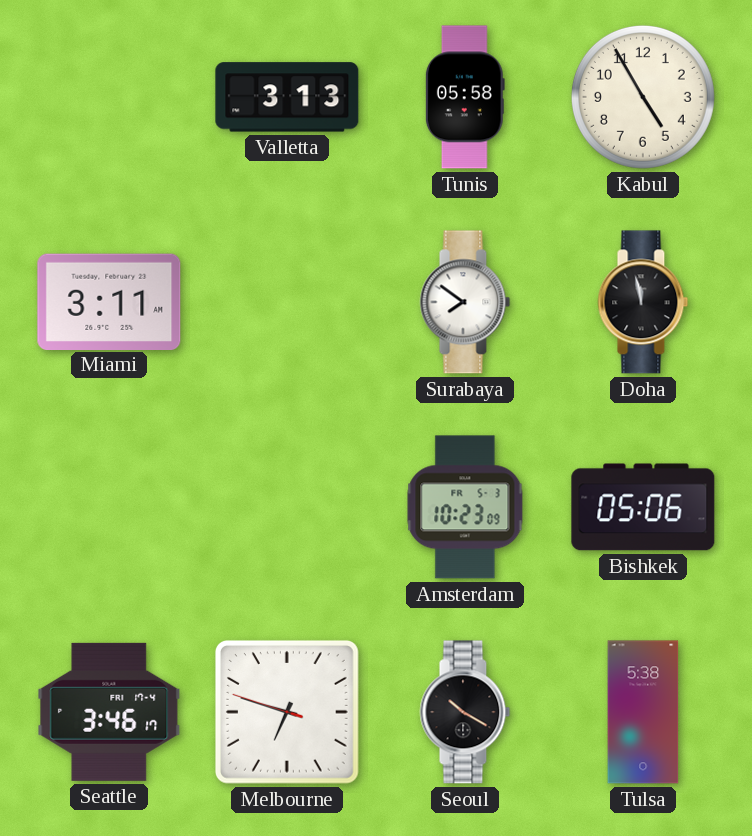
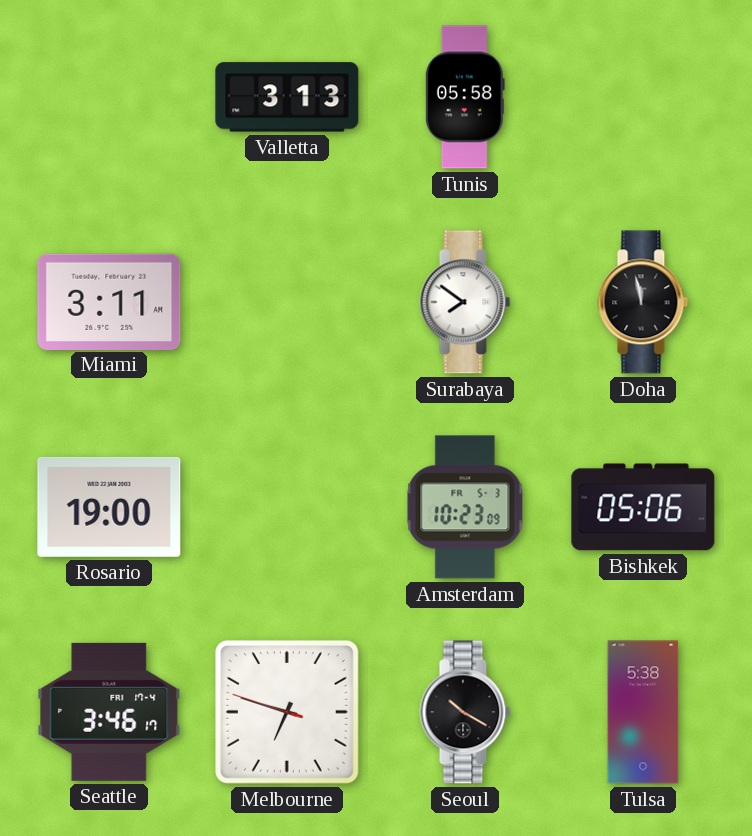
Kabul: 4:55 -> none (643, 97)
Rosario: none -> 19:00 (109, 507)
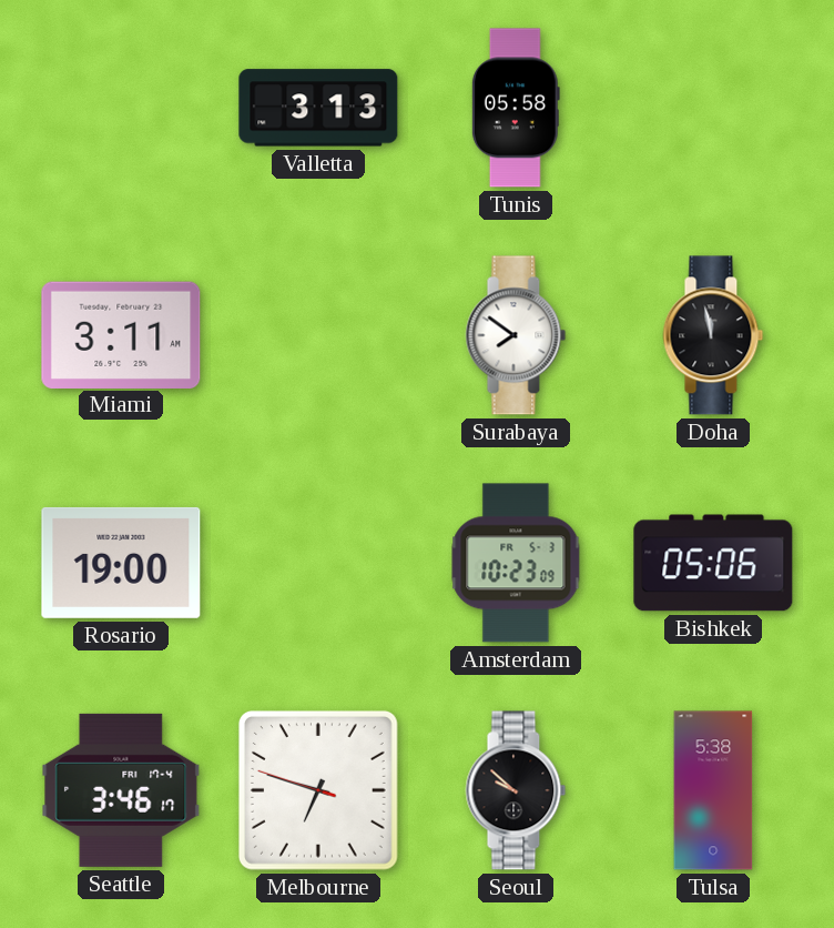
Seoul: 10:20 -> 9:52 (516, 790)
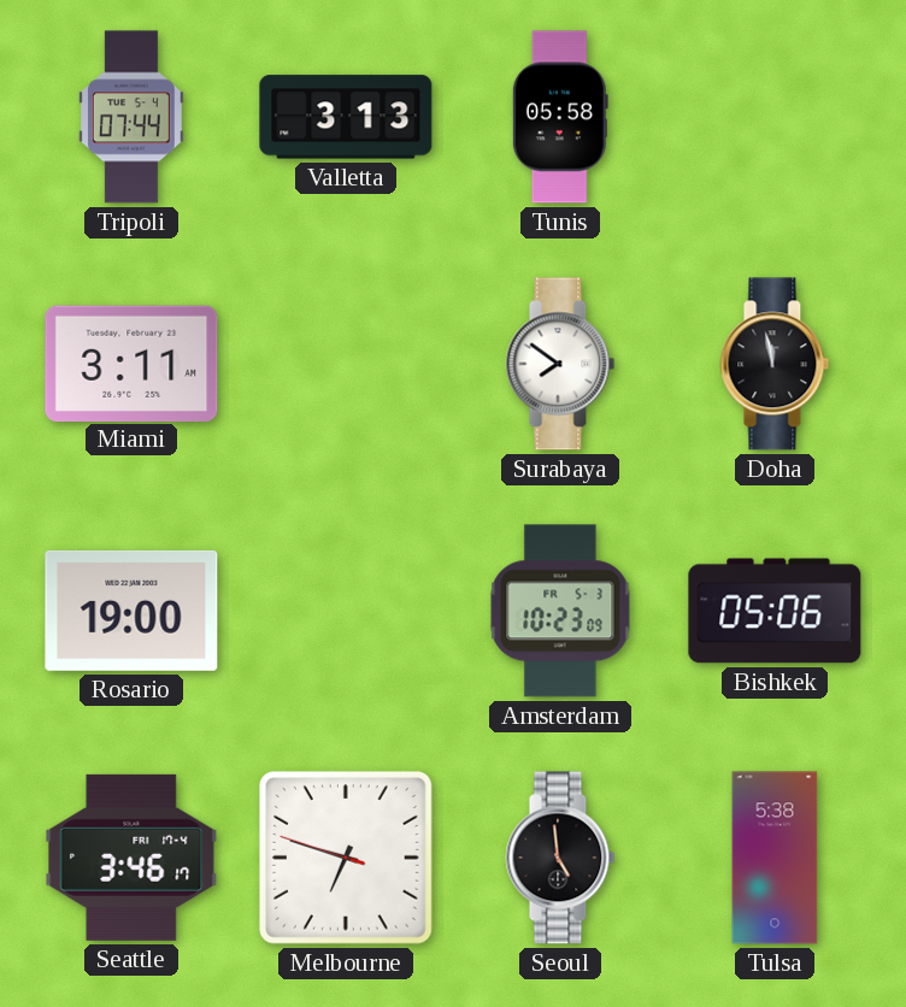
Tripoli: none -> 07:44 (133, 117)
Seoul: 9:52 -> 4:59 (560, 858)
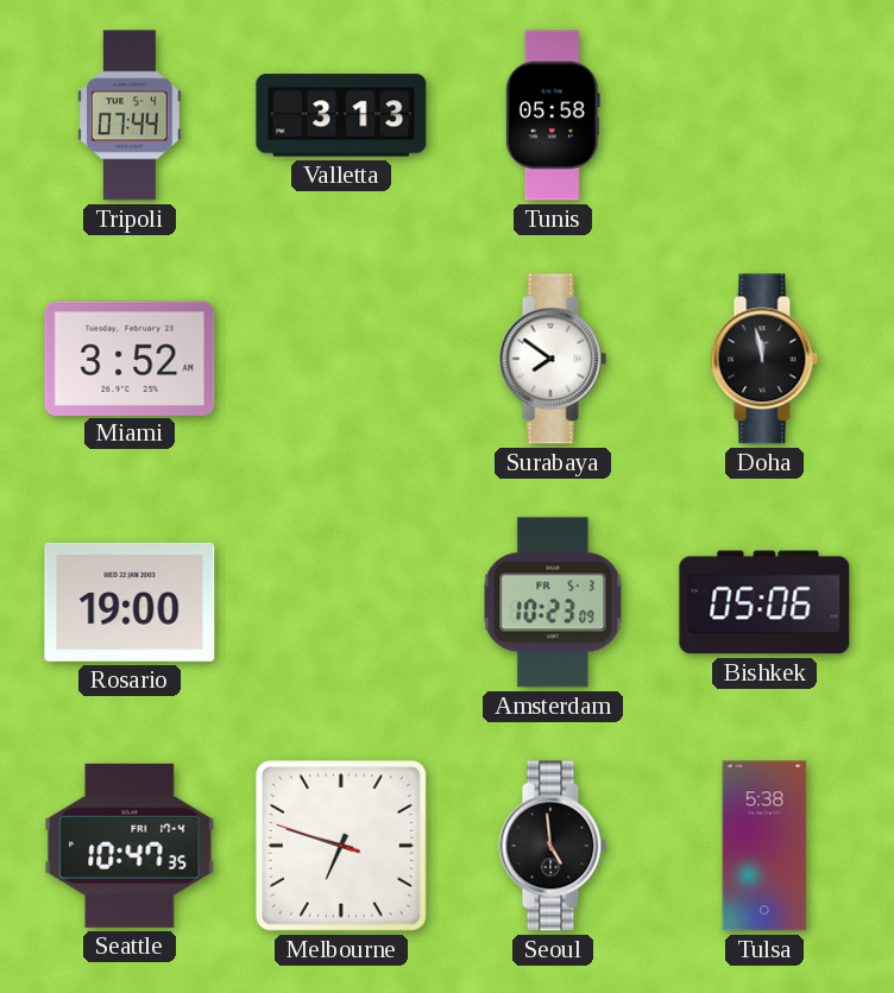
Miami: 3:11 -> 3:52 (130, 358)
Seattle: 3:46 -> 10:47 (130, 846)
